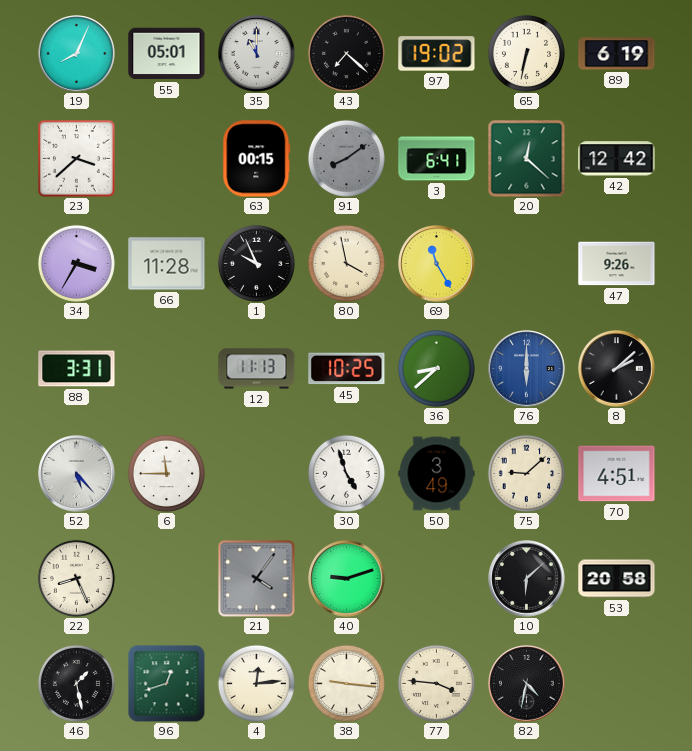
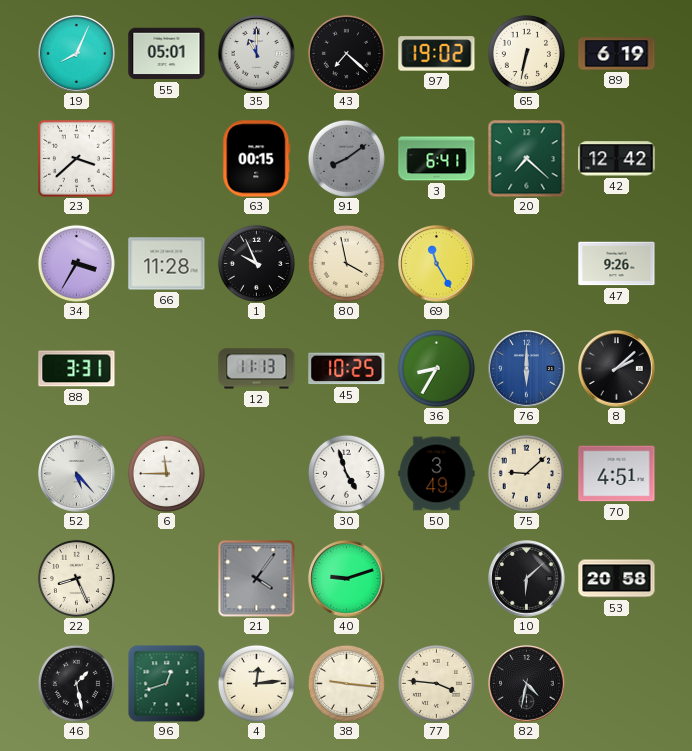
20: 12:22 -> 7:22 (526, 158)
36: 8:38 -> 8:35 (436, 368)
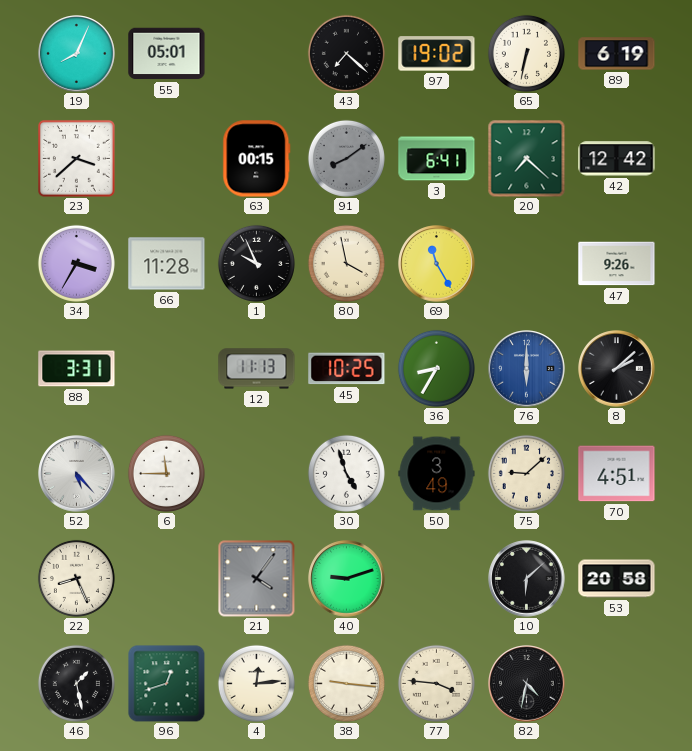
35: 11:00 -> none (257, 54)
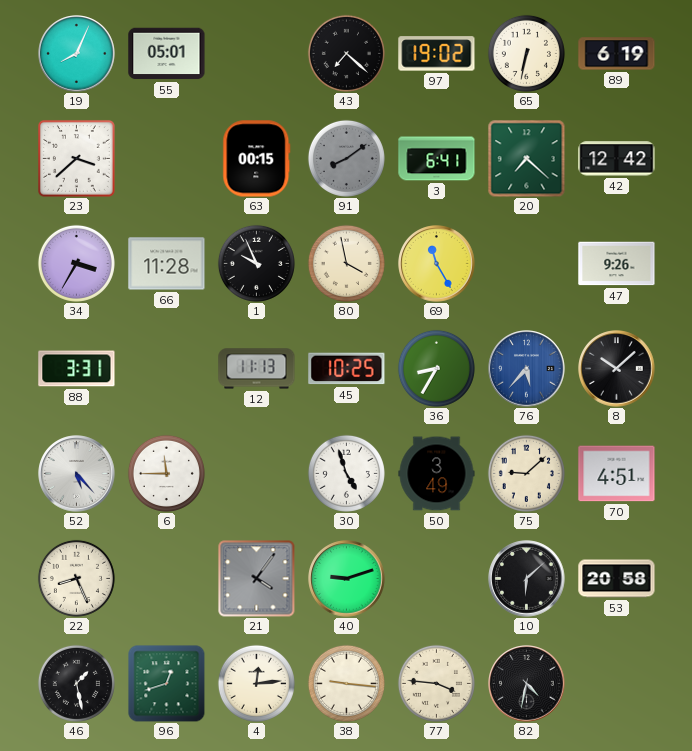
76: 6:00 -> 5:37 (527, 369)
8: 2:08 -> 10:08 (617, 369)
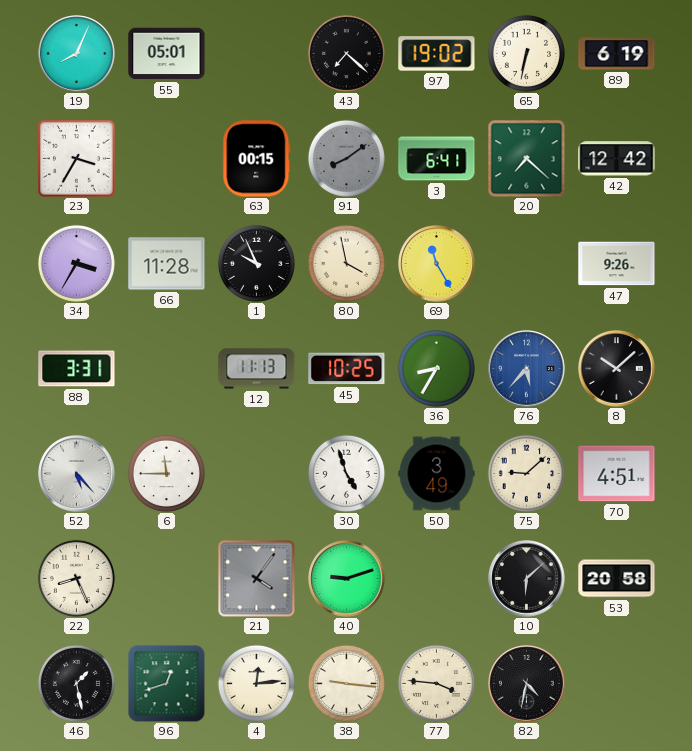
23: 3:38 -> 3:35 (77, 159)
